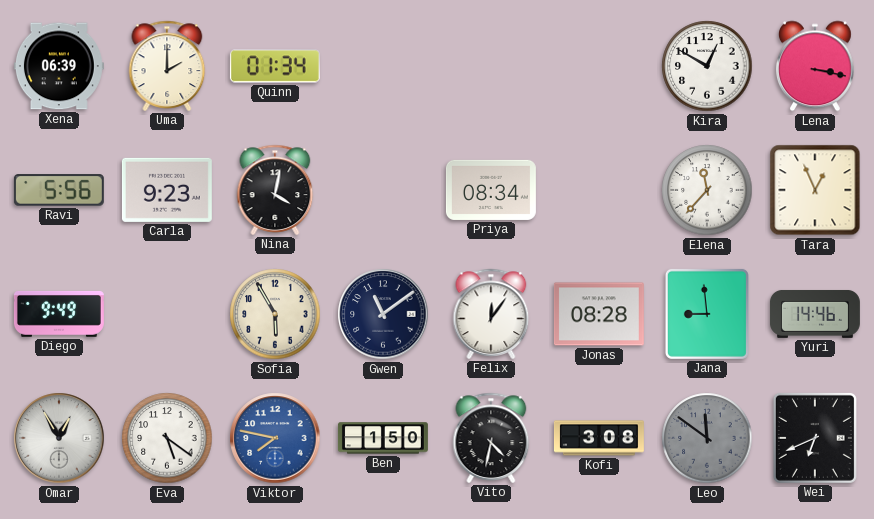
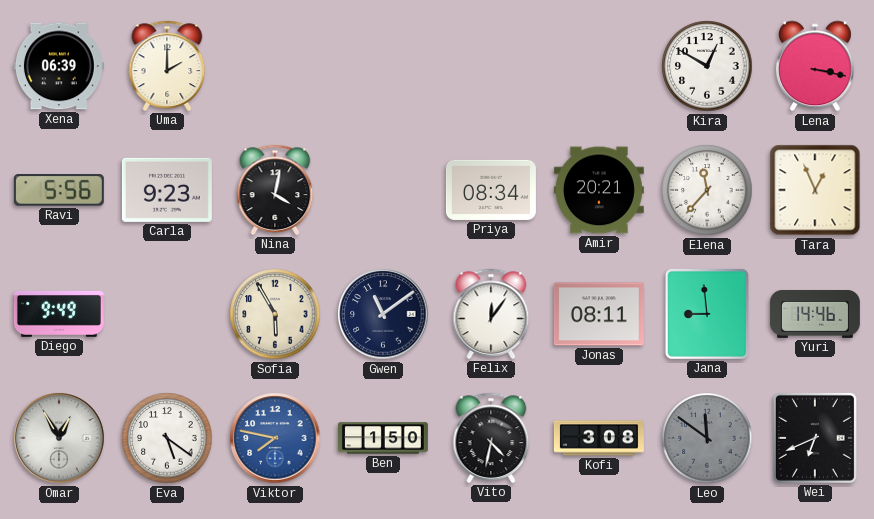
Quinn: 01:34 -> none (275, 66)
Amir: none -> 20:21 (599, 190)
Jonas: 08:28 -> 08:11 (599, 314)
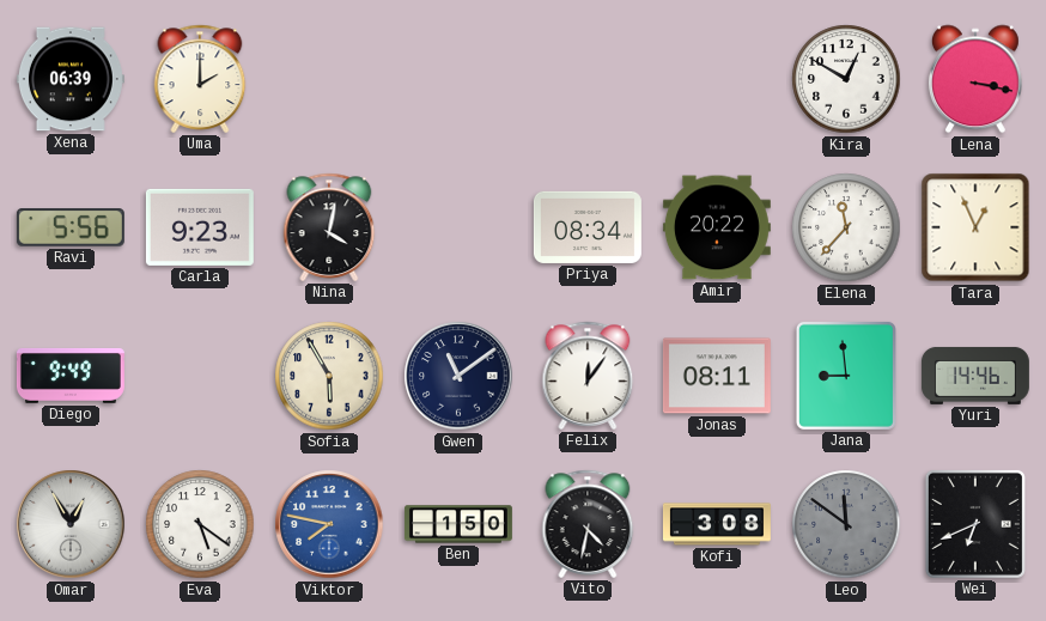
Amir: 20:21 -> 20:22 (717, 227)
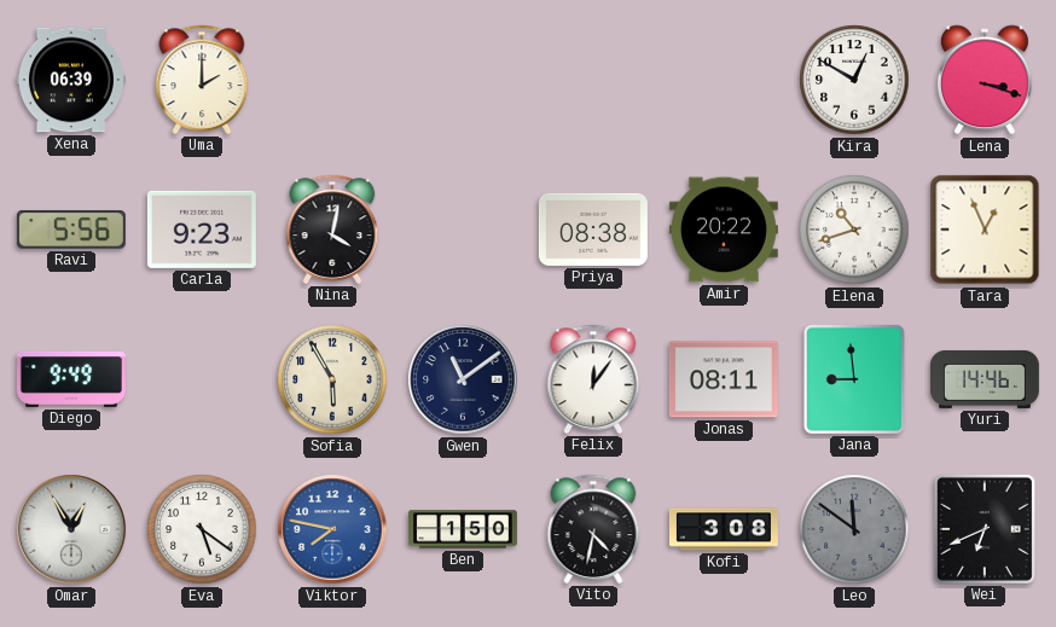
Lena: 3:17 -> 3:18 (985, 80)
Priya: 08:34 -> 08:38 (593, 230)
Elena: 11:37 -> 10:42 (854, 230)
